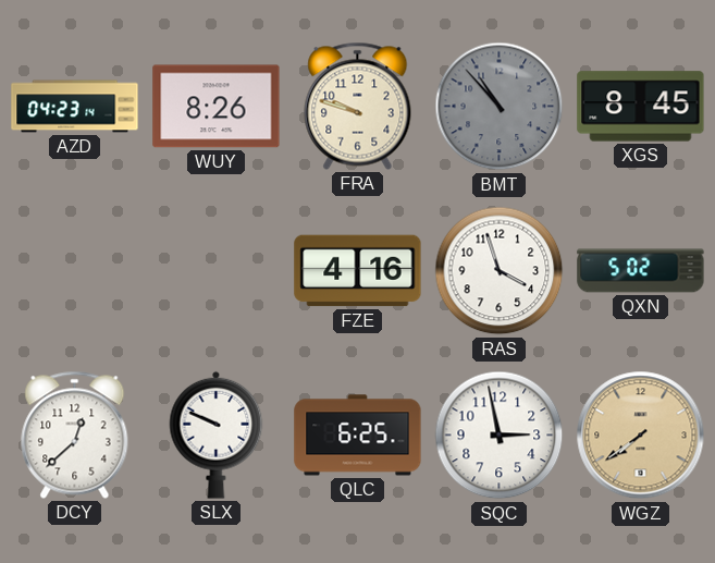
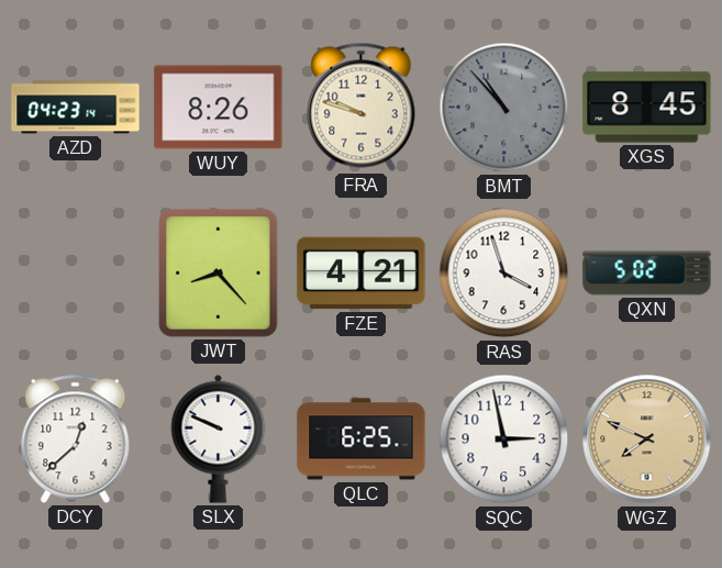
JWT: none -> 8:23 (219, 274)
FZE: 4:16 -> 4:21 (362, 274)
WGZ: 7:39 -> 7:49 (647, 439)
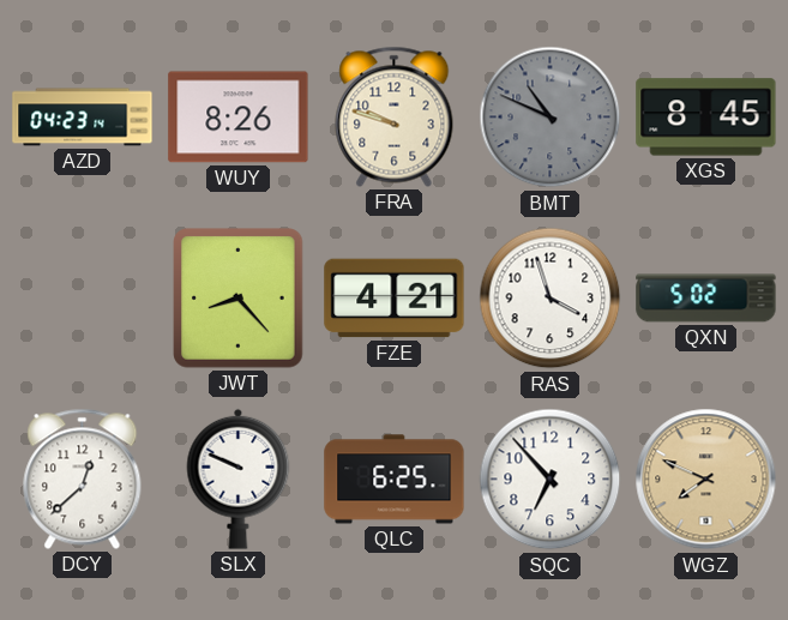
BMT: 10:53 -> 10:49 (551, 118)
SQC: 2:58 -> 6:53 (551, 480)
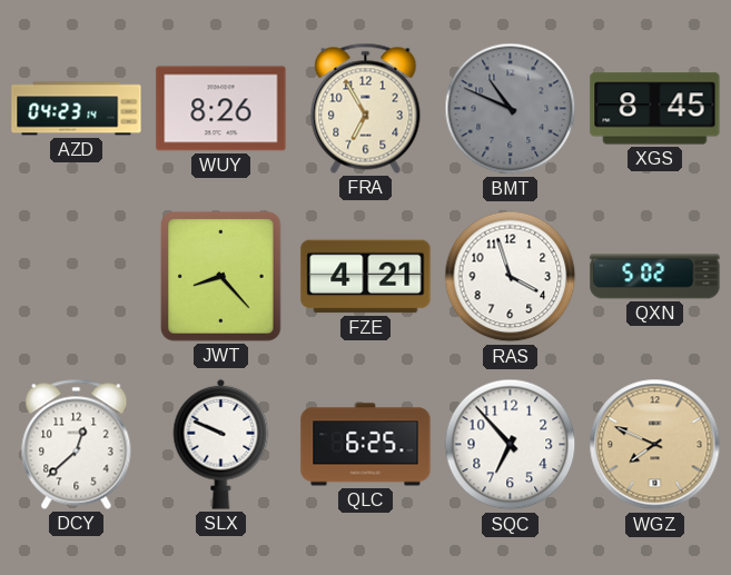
FRA: 9:48 -> 6:55 (366, 108)
